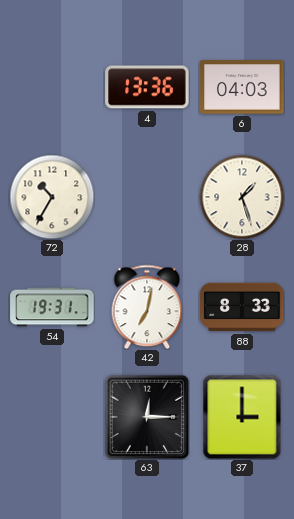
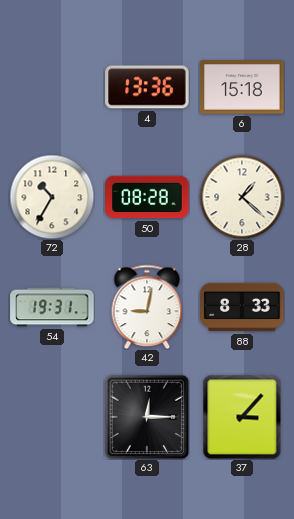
6: 04:03 -> 15:18 (242, 87)
50: none -> 08:28 (147, 197)
28: 1:27 -> 1:22 (242, 197)
42: 7:02 -> 9:02 (147, 307)
37: 3:00 -> 3:07 (242, 417)
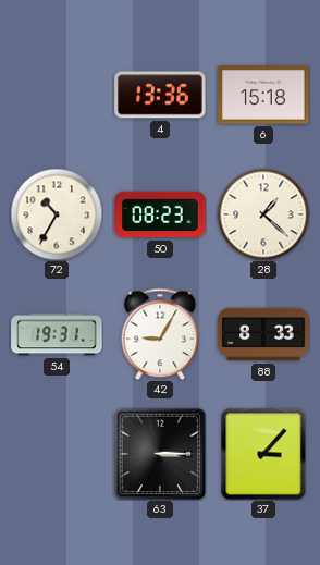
50: 08:28 -> 08:23 (160, 214)
42: 9:02 -> 9:05 (160, 334)
63: 12:15 -> 3:15 (160, 454)
